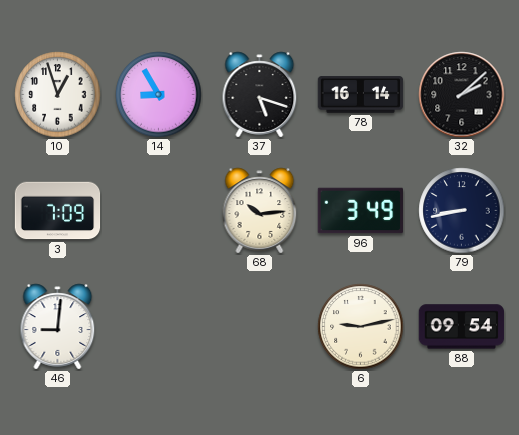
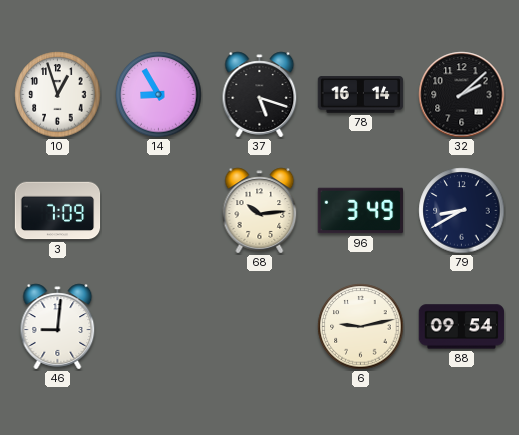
79: 8:43 -> 8:40 (462, 211)
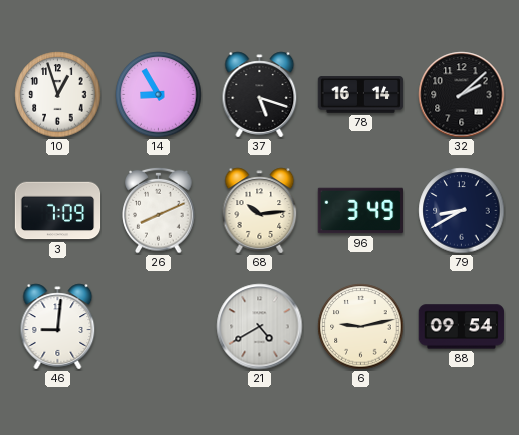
26: none -> 8:11 (159, 210)
21: none -> 4:40 (260, 327)
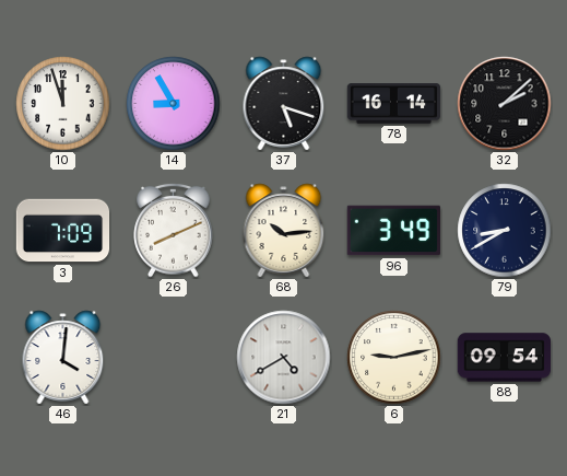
10: 12:57 -> 11:57 (63, 104)
46: 9:01 -> 4:01 (63, 358)
